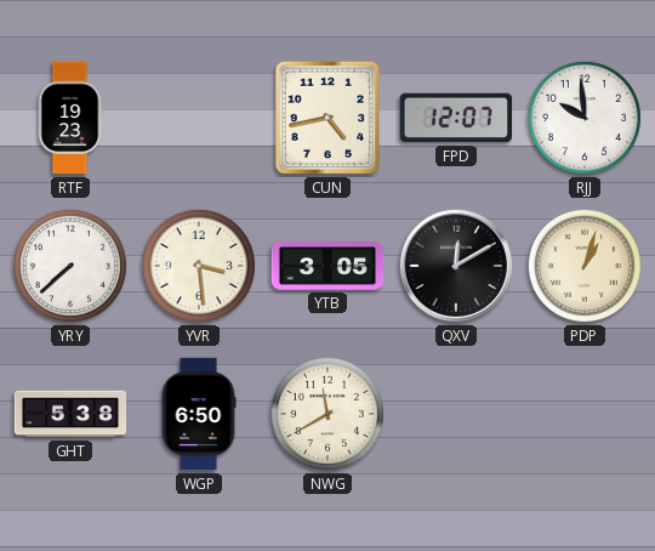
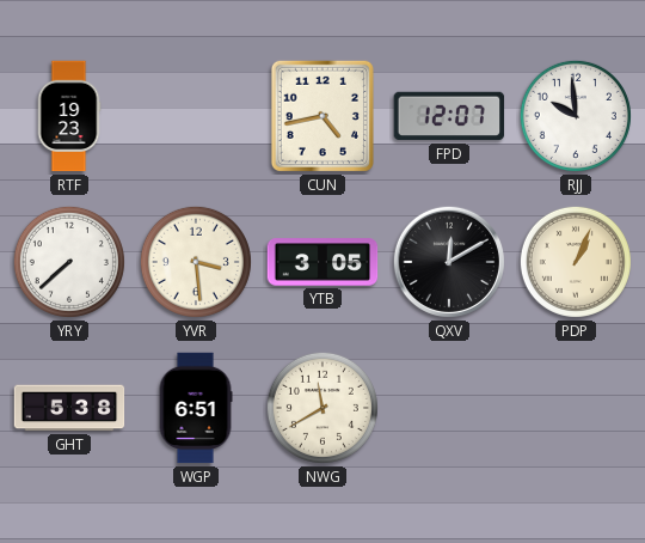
PDP: 1:03 -> 1:04 (576, 262)
WGP: 6:50 -> 6:51 (196, 408)
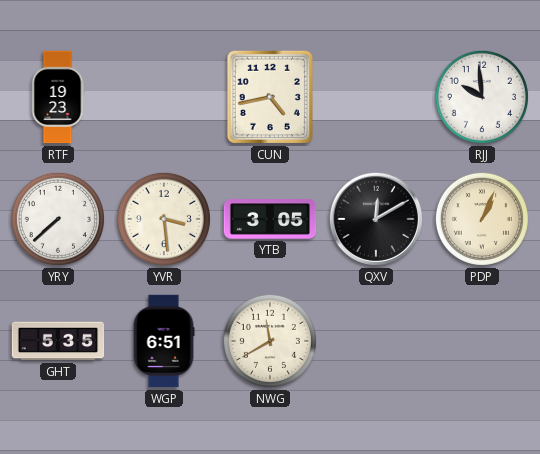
FPD: 12:07 -> none (449, 116)
GHT: 5:38 -> 5:35 (58, 341)
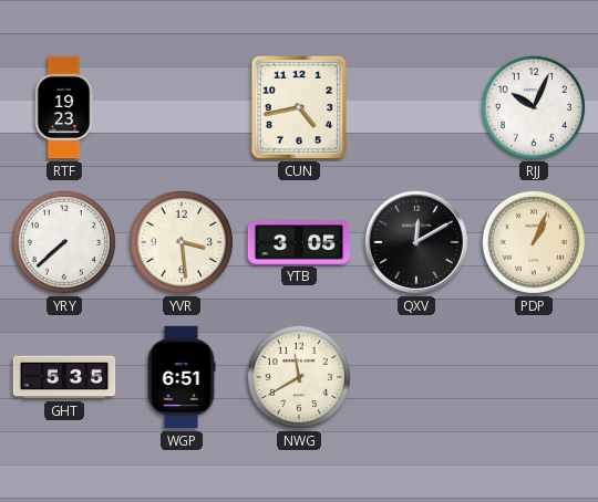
RJJ: 9:59 -> 10:04 (534, 107)
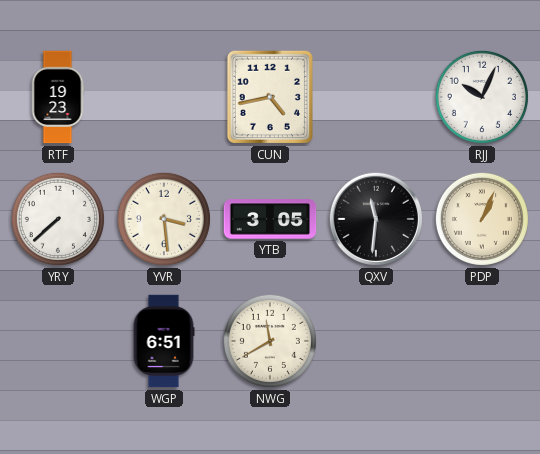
QXV: 12:10 -> 11:31 (376, 219)
GHT: 5:35 -> none (64, 377)
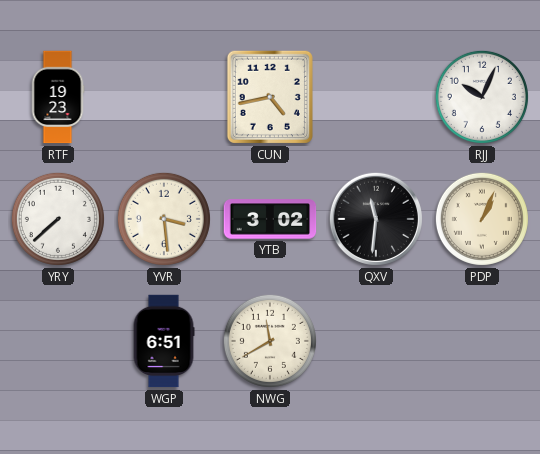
YTB: 3:05 -> 3:02 (270, 219)
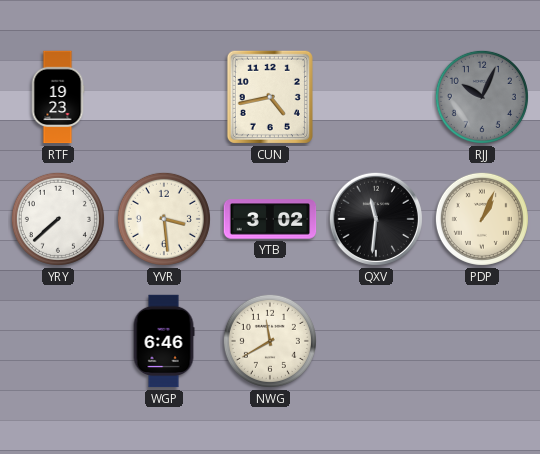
RJJ dial: white -> grey (482, 97)
WGP: 6:51 -> 6:46 (164, 341)
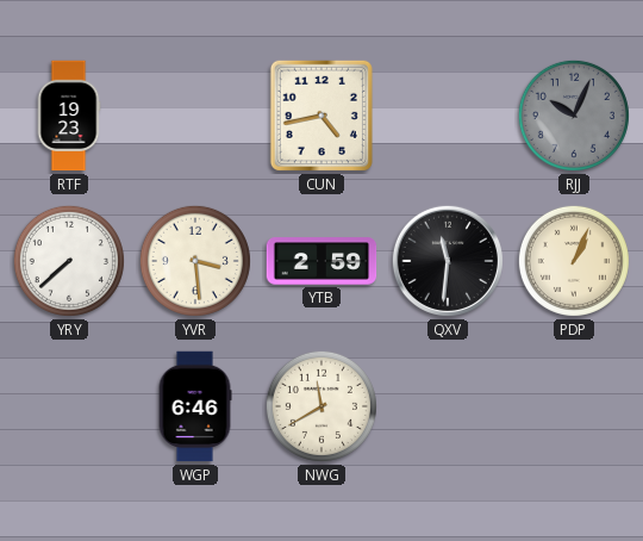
YTB: 3:02 -> 2:59 (321, 261)
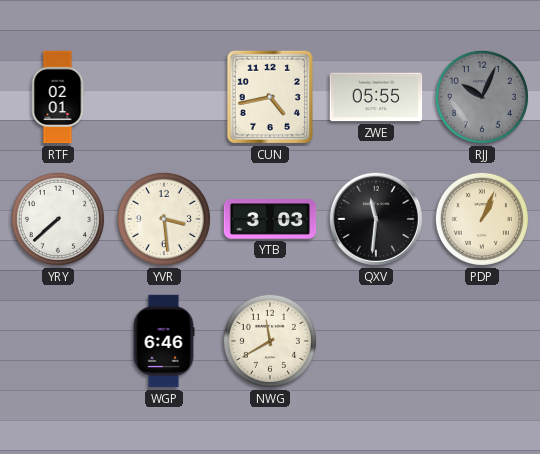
RTF: 19:23 -> 02:01 (58, 97)
ZWE: none -> 05:55 (376, 97)
YTB: 2:59 -> 3:03 (270, 219)
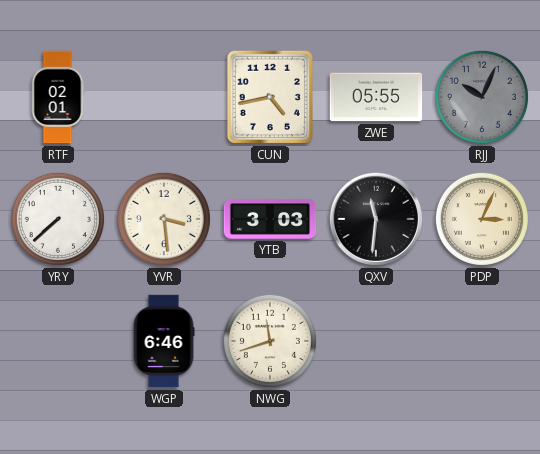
PDP: 1:04 -> 3:04 (482, 219)
NWG: 11:40 -> 11:42 (270, 341)
